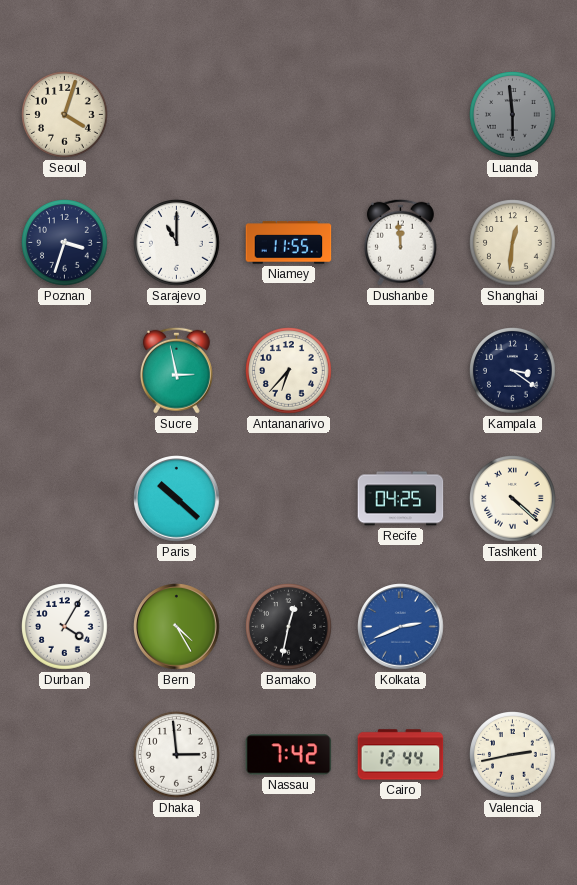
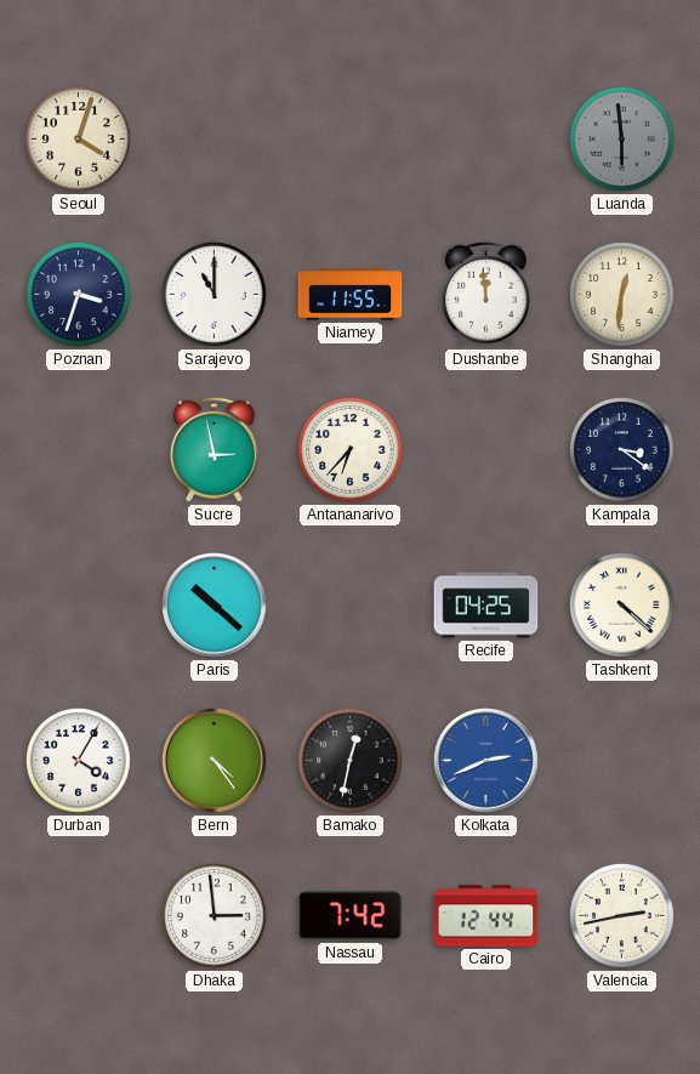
Bern: 4:25 -> 4:24 (215, 761)
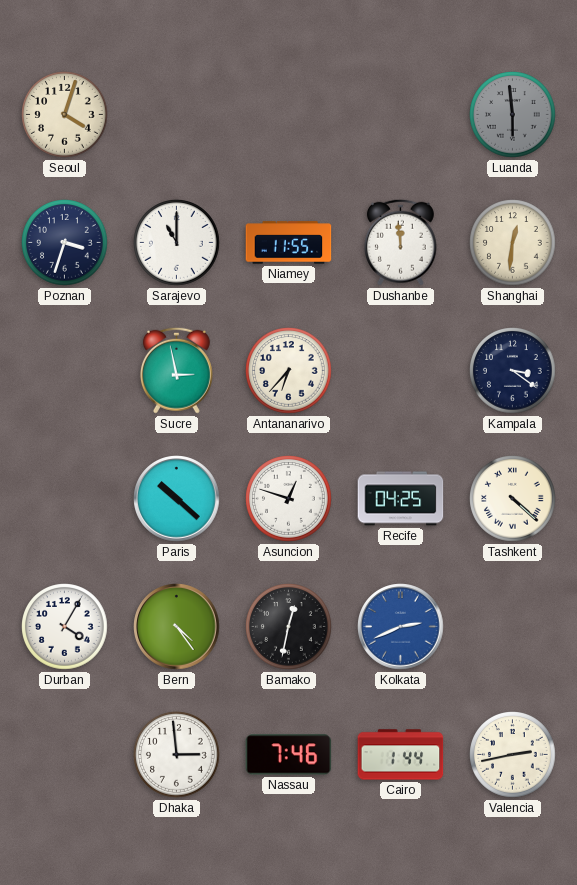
Asuncion: none -> 12:48 (289, 499)
Nassau: 7:42 -> 7:46 (289, 755)
Cairo: 12:44 -> 1:44 (401, 755)
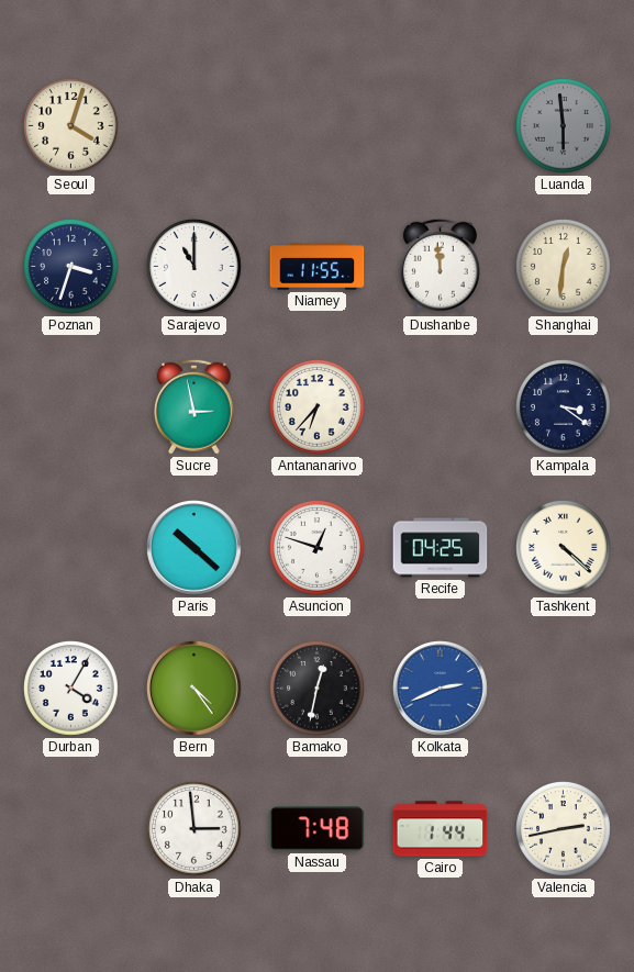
Nassau: 7:46 -> 7:48 (318, 829)
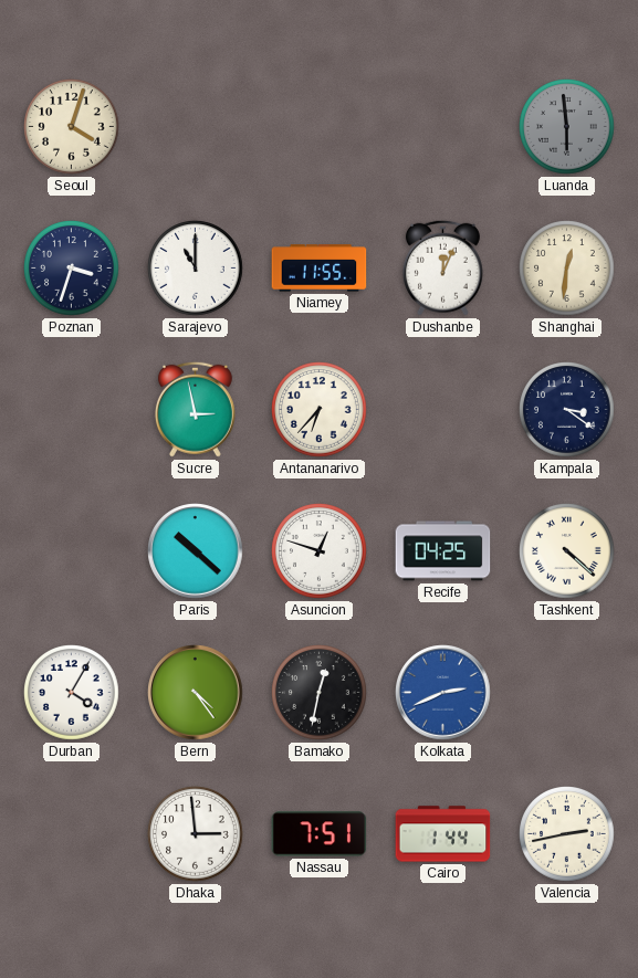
Dushanbe: 11:59 -> 12:04 (442, 267)
Nassau: 7:48 -> 7:51 (320, 834)
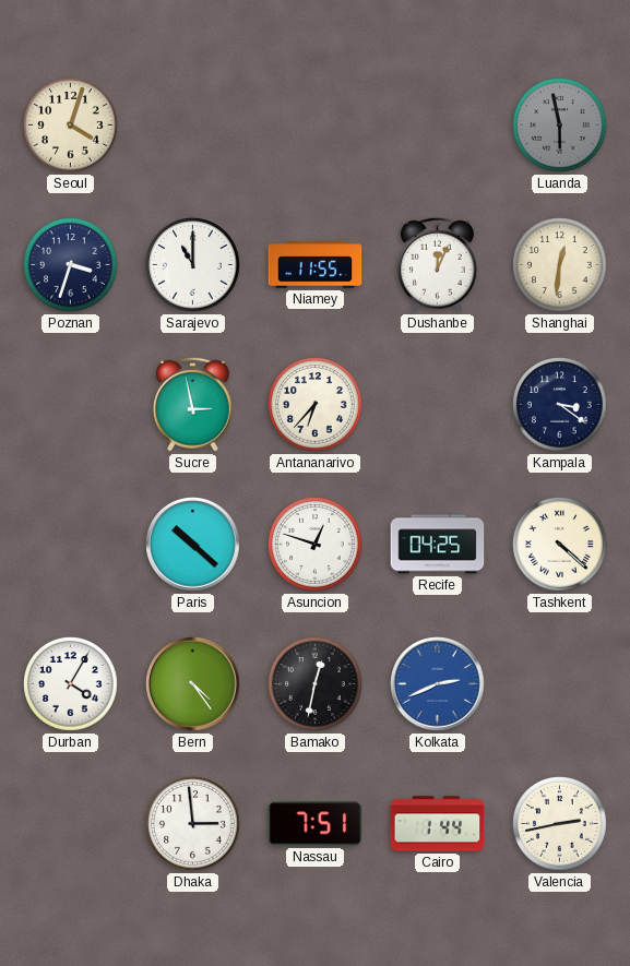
Luanda: 5:59 -> 5:58 (560, 126)
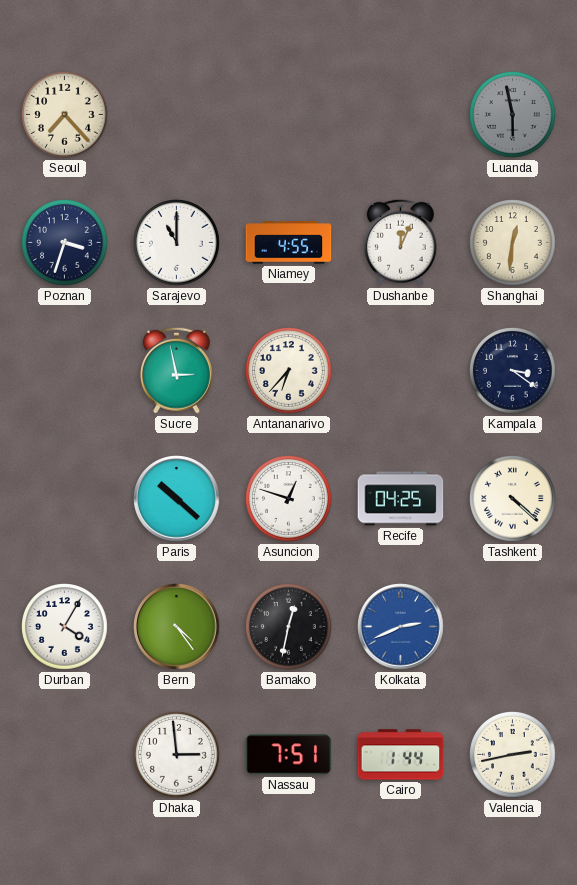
Seoul: 4:03 -> 7:23 (65, 115)
Niamey: 11:55 -> 4:55 (289, 243)
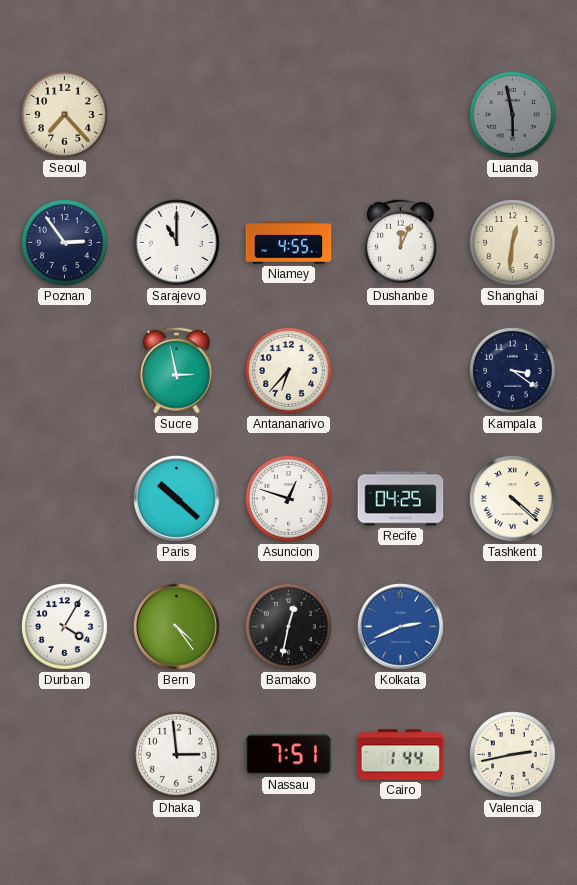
Poznan: 3:33 -> 2:54 (65, 243)
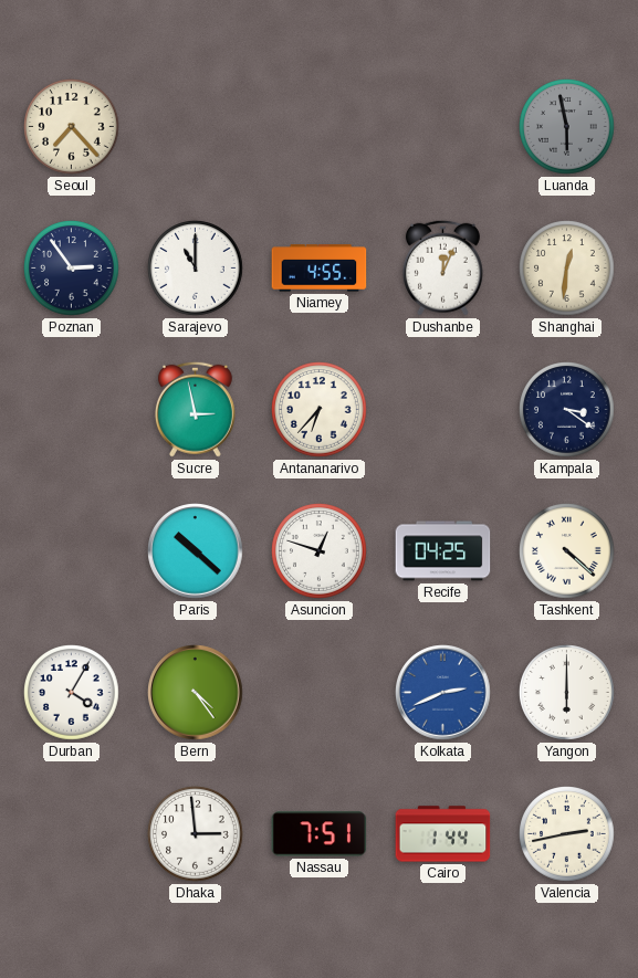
Bamako: 12:32 -> none (289, 627)
Yangon: none -> 6:00 (567, 693)
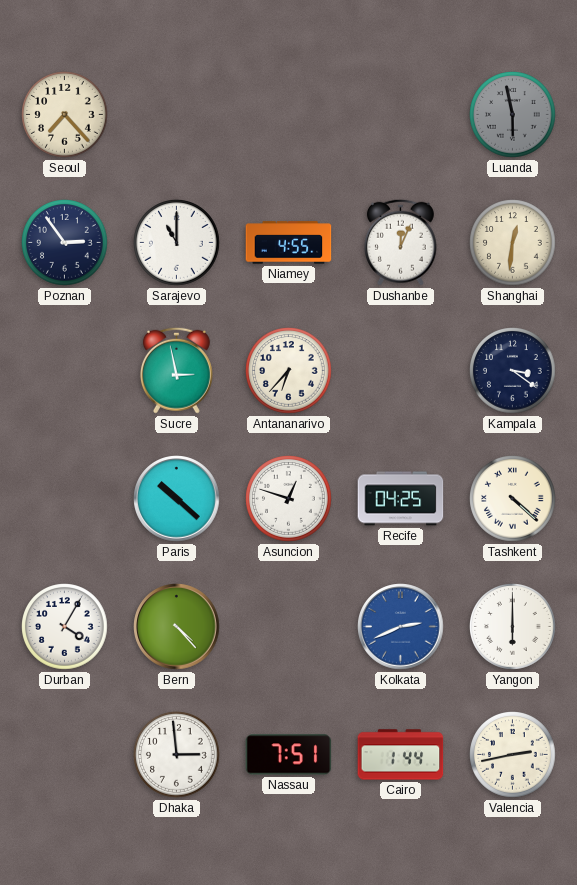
Bern: 4:24 -> 4:23 (177, 627)
